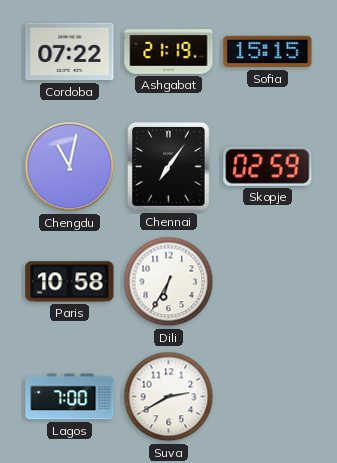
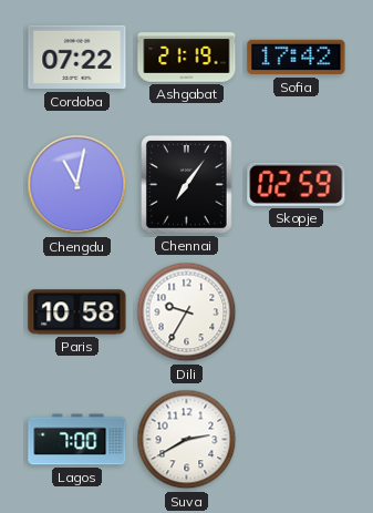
Sofia: 15:15 -> 17:42 (297, 58)
Dili: 6:35 -> 9:35 (187, 312)
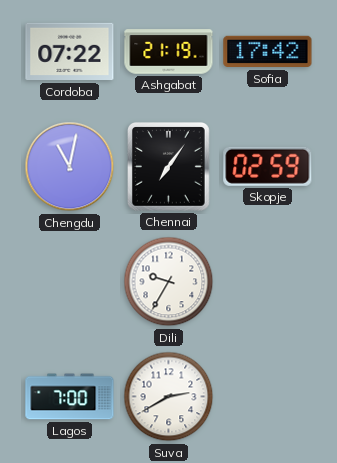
Paris: 10:58 -> none (77, 312)
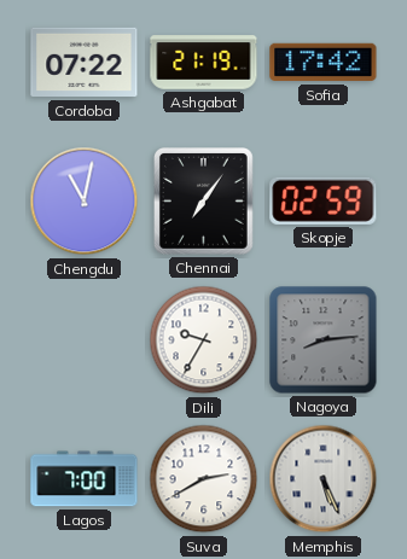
Nagoya: none -> 8:14 (324, 340)
Memphis: none -> 5:26 (324, 479)
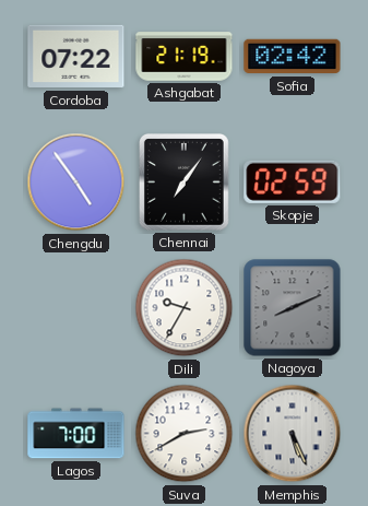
Sofia: 17:42 -> 02:42 (293, 57)
Chengdu: 11:02 -> 4:54 (76, 183)
Nagoya: 8:14 -> 8:11 (293, 308)
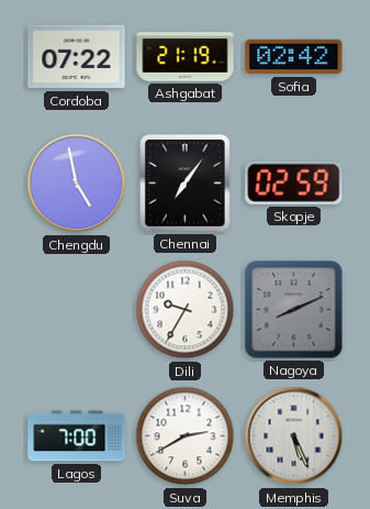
Chengdu: 4:54 -> 4:58 (77, 184)
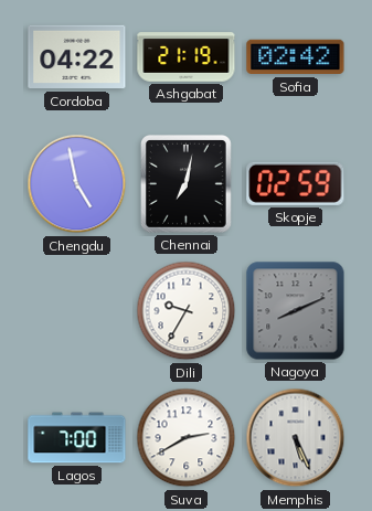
Cordoba: 07:22 -> 04:22 (77, 57)
Chennai: 7:06 -> 7:02 (187, 184)
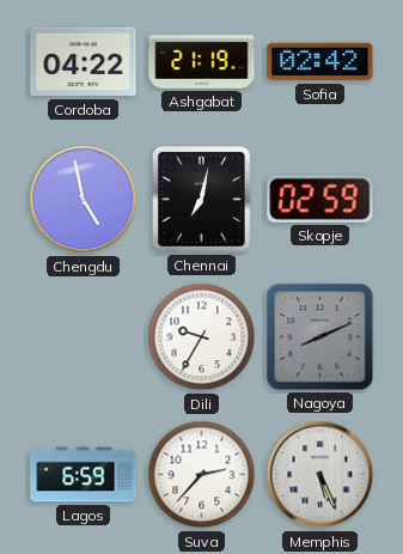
Lagos: 7:00 -> 6:59 (84, 475)
Suva: 2:40 -> 2:37 (202, 475)
